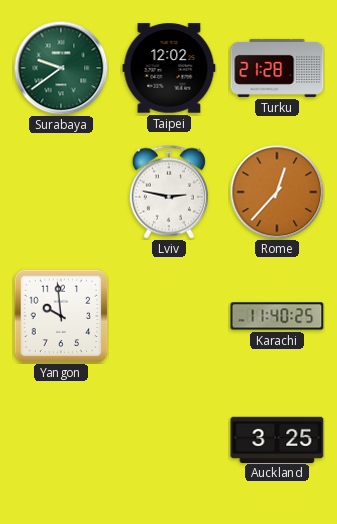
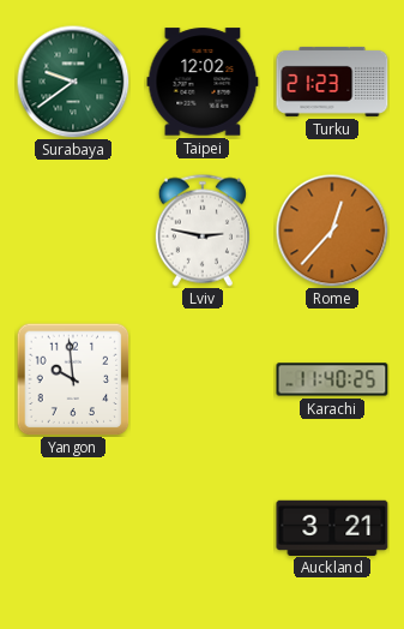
Turku: 21:28 -> 21:23 (332, 82)
Auckland: 3:25 -> 3:21 (332, 527)
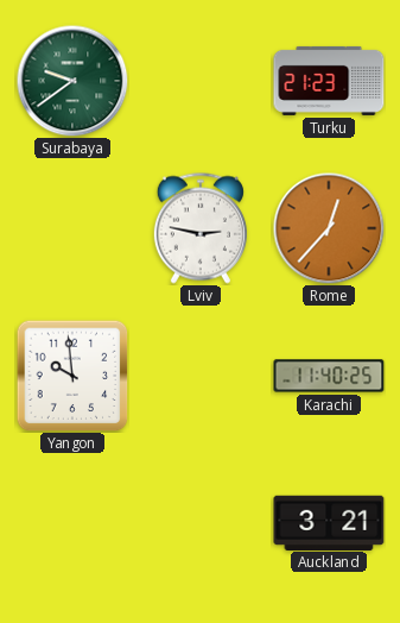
Taipei: 12:02 -> none (203, 82)
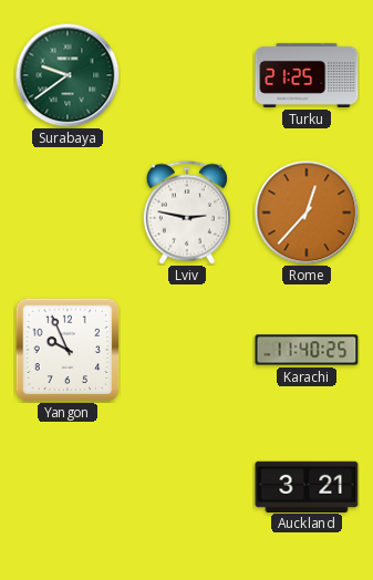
Turku: 21:23 -> 21:25 (307, 75)
Yangon: 9:59 -> 9:56 (68, 350)
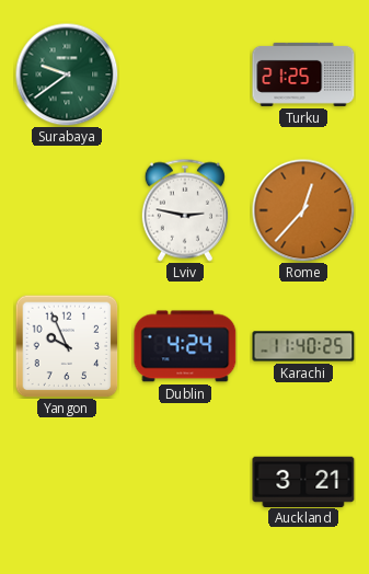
Dublin: none -> 4:24 (185, 346)
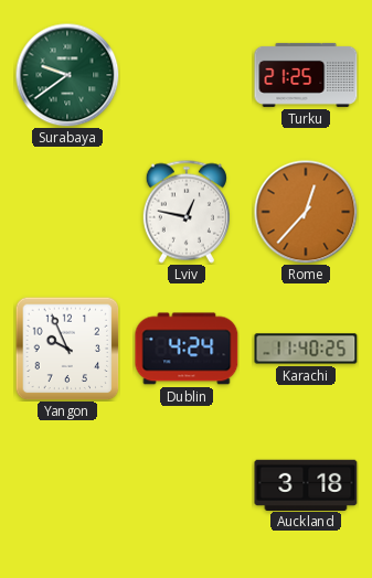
Lviv: 2:47 -> 12:47 (187, 212)
Auckland: 3:21 -> 3:18 (306, 484)
